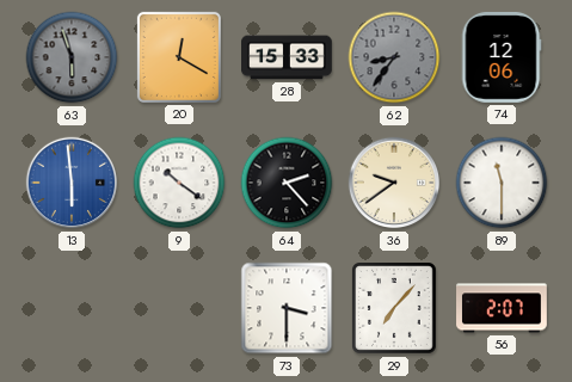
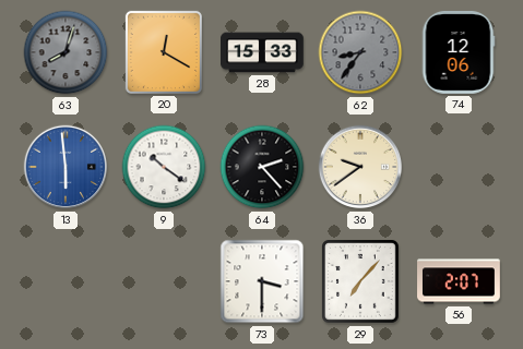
63: 5:57 -> 8:03 (66, 52)
89: 11:30 -> none (502, 183)
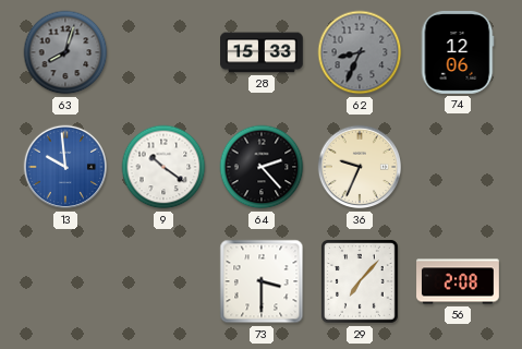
20: 12:20 -> none (164, 52)
62: 8:36 -> 8:34 (360, 52)
13: 5:59 -> 9:59 (65, 167)
36: 9:39 -> 9:34 (360, 167)
56: 2:07 -> 2:08 (458, 281)
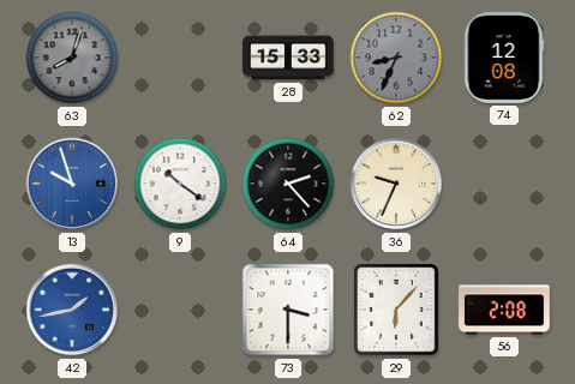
74: 12:06 -> 12:08 (504, 59)
13: 9:59 -> 9:57 (72, 184)
42: none -> 1:43 (72, 310)
29: 7:07 -> 6:07 (397, 311)
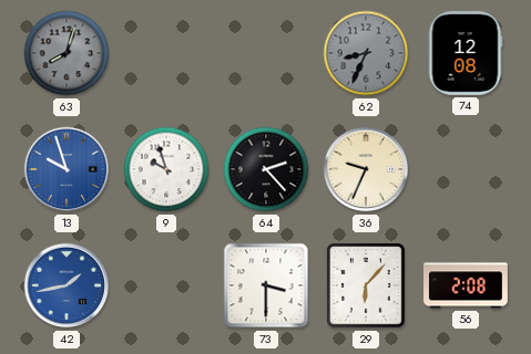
28: 15:33 -> none (289, 58)
9: 10:21 -> 9:57 (166, 169)
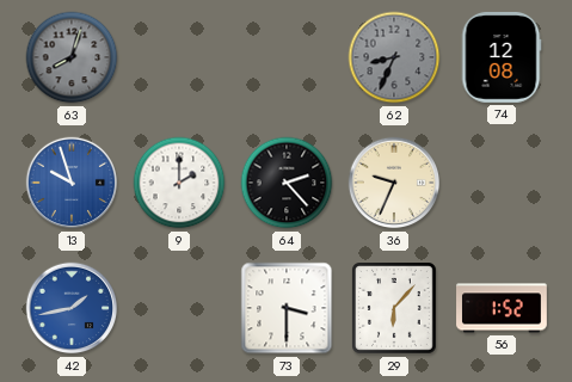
9: 9:57 -> 2:00 (179, 183)
56: 2:08 -> 1:52 (502, 308)
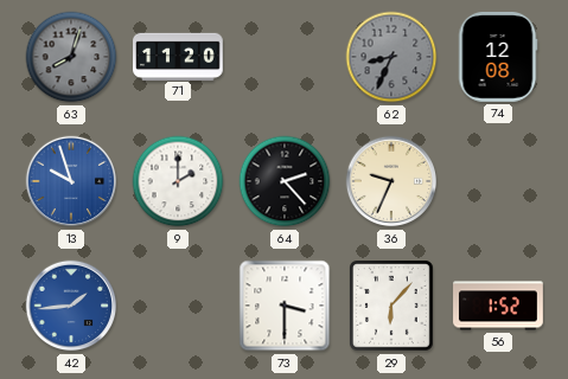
71: none -> 11:20 (179, 56)
42: 1:43 -> 1:44 (71, 306)
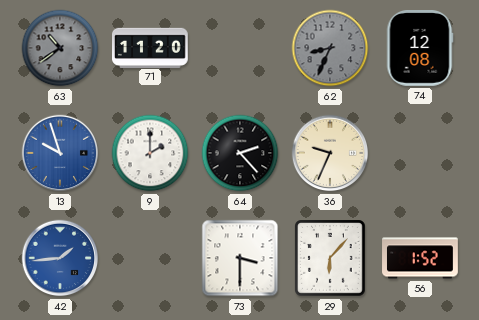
63: 8:03 -> 10:39 (60, 48)
